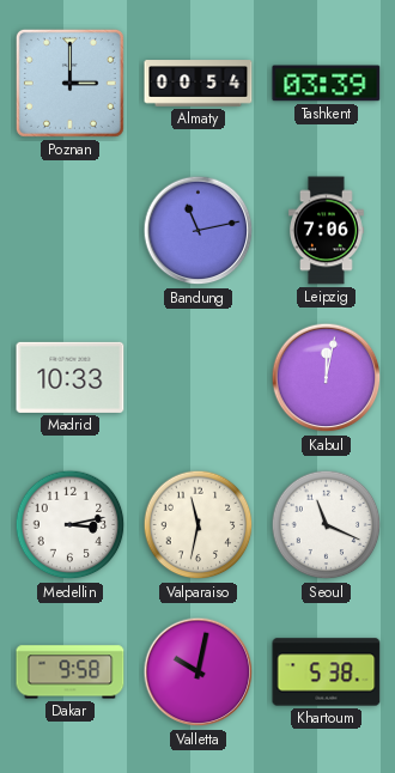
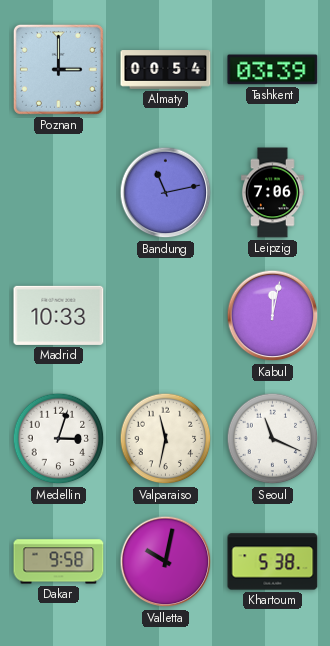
Medellin: 3:13 -> 3:03 (59, 439)
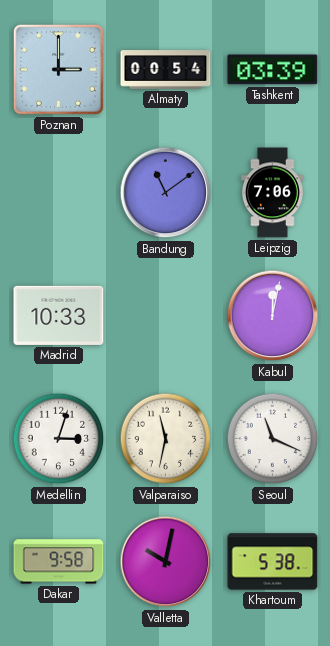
Bandung: 11:13 -> 11:09 (166, 193)
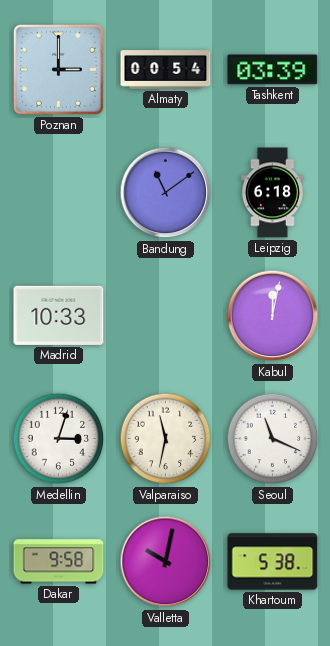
Leipzig: 7:06 -> 6:18 (272, 193)
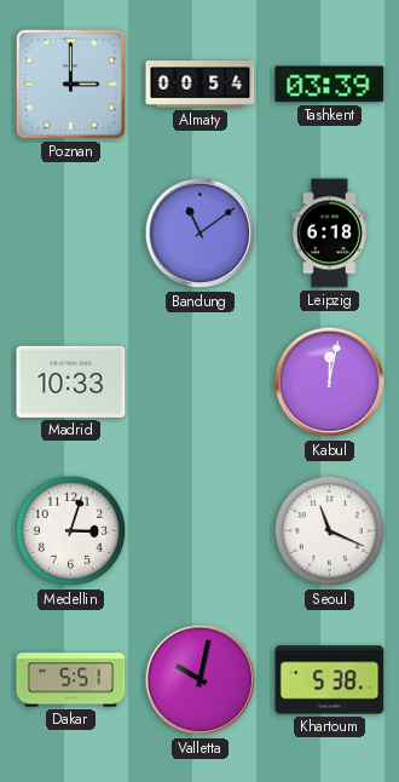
Valparaiso: 11:32 -> none (166, 439)
Dakar: 9:58 -> 5:51 (71, 680)
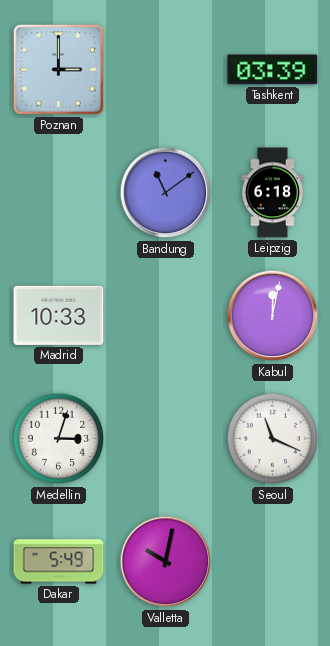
Almaty: 00:54 -> none (201, 85)
Dakar: 5:51 -> 5:49 (59, 562)
Khartoum: 5:38 -> none (330, 680)
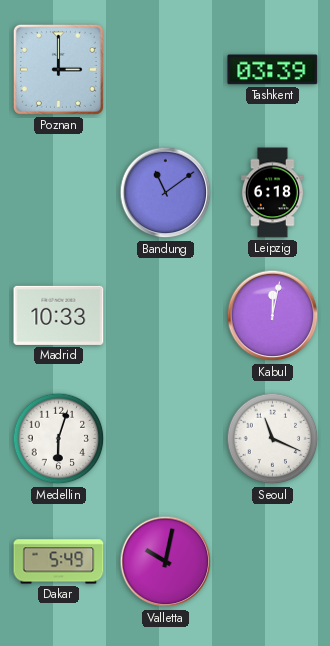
Medellin: 3:03 -> 6:03 (59, 439)
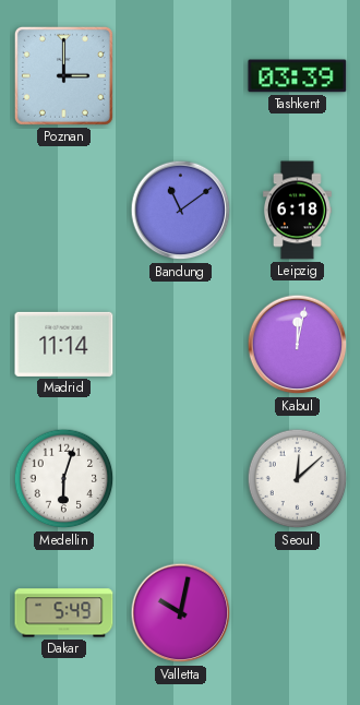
Madrid: 10:33 -> 11:14 (64, 344)
Seoul: 11:19 -> 12:08 (298, 479)
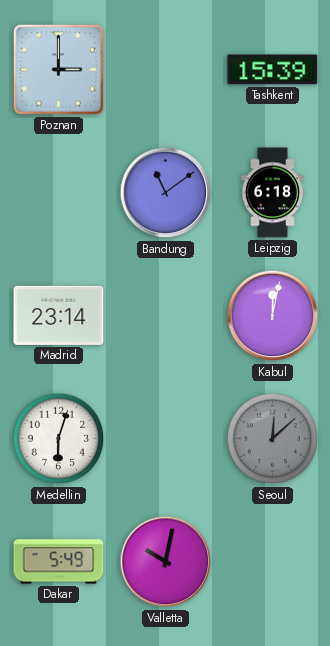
Tashkent: 03:39 -> 15:39 (273, 70)
Madrid: 11:14 -> 23:14 (59, 315)
Seoul dial: white -> grey (273, 439)
